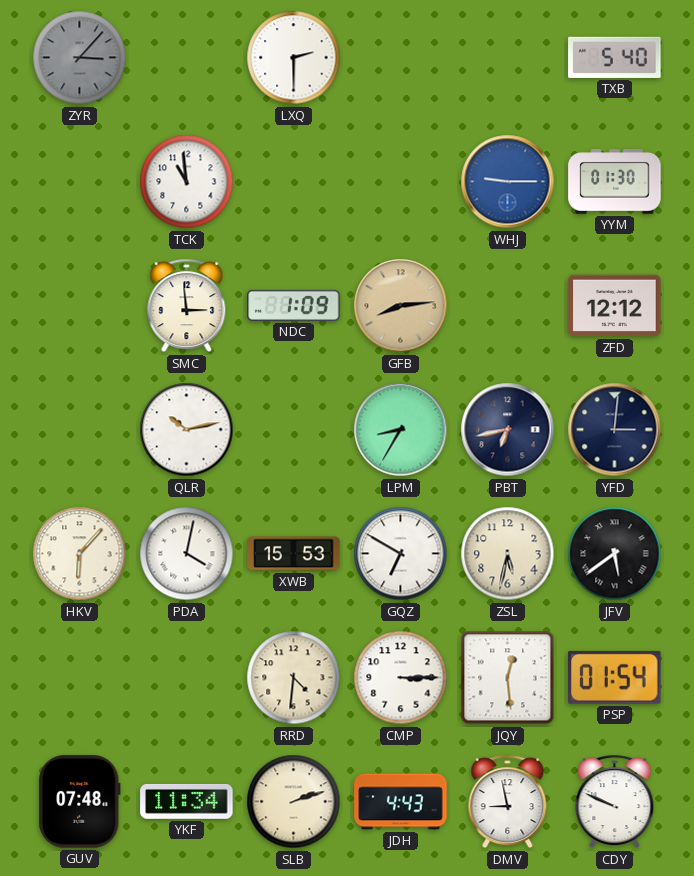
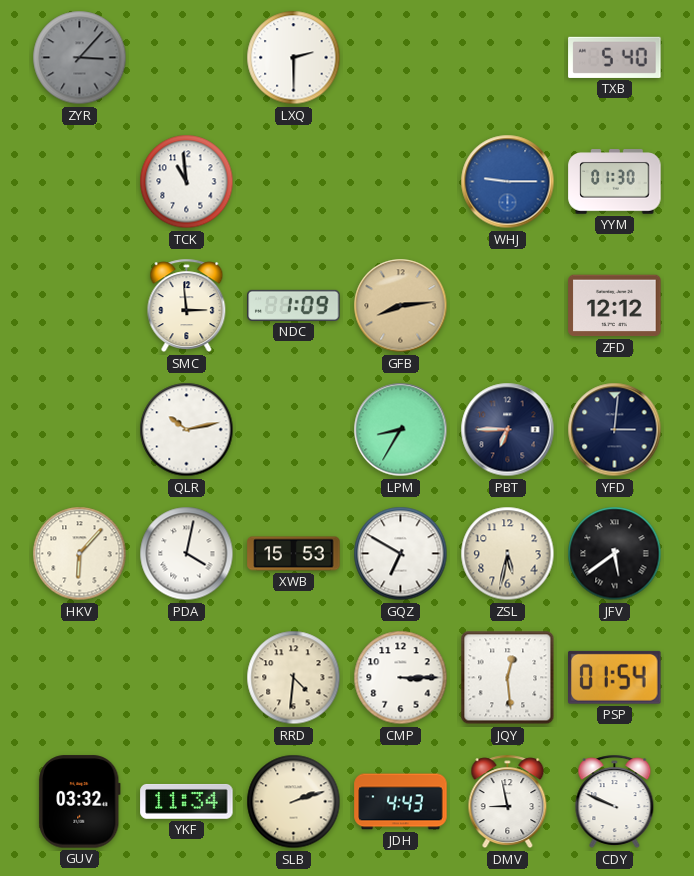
PBT: 6:43 -> 6:45 (508, 430)
GUV: 07:48 -> 03:32 (79, 802)
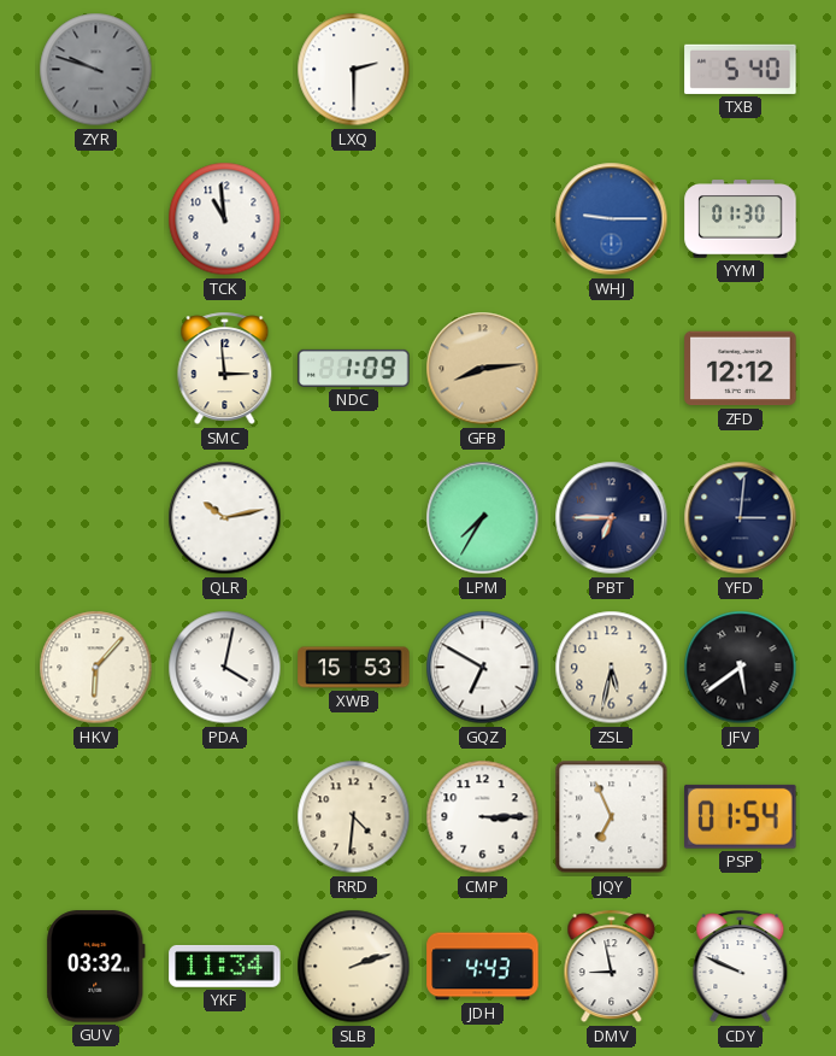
ZYR: 3:07 -> 9:48 (96, 70)
LPM: 8:35 -> 7:35 (483, 518)
JQY: 12:29 -> 6:56 (612, 817)
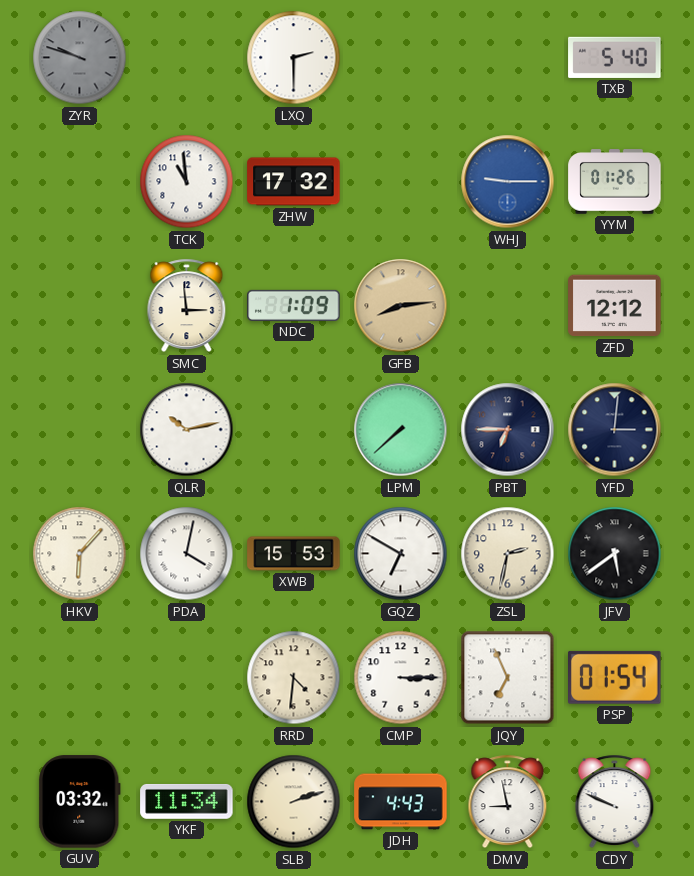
ZHW: none -> 17:32 (294, 182)
YYM: 01:30 -> 01:26 (615, 182)
LPM: 7:35 -> 7:38 (401, 430)
ZSL: 5:32 -> 2:32 (508, 554)
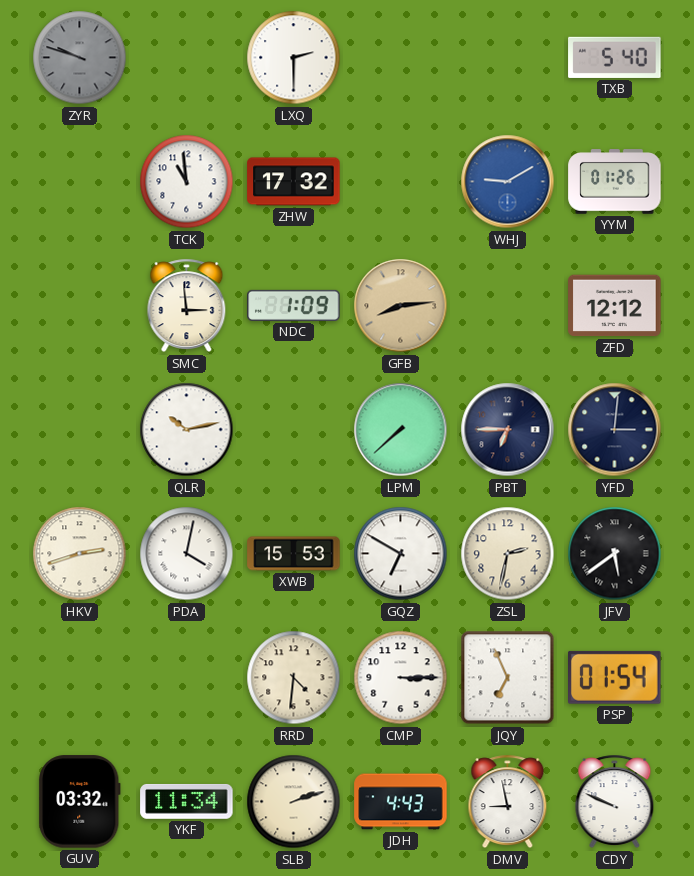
WHJ: 9:15 -> 9:10 (508, 182)
HKV: 6:07 -> 2:42 (80, 554)
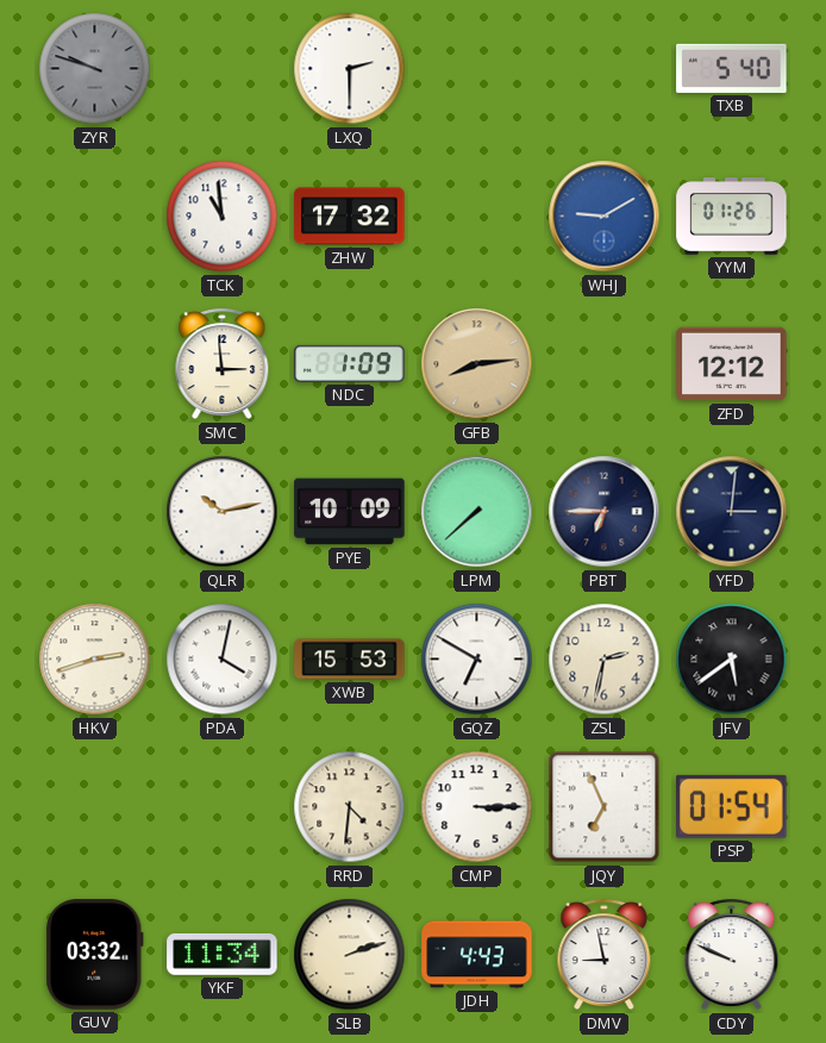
PYE: none -> 10:09 (350, 512)
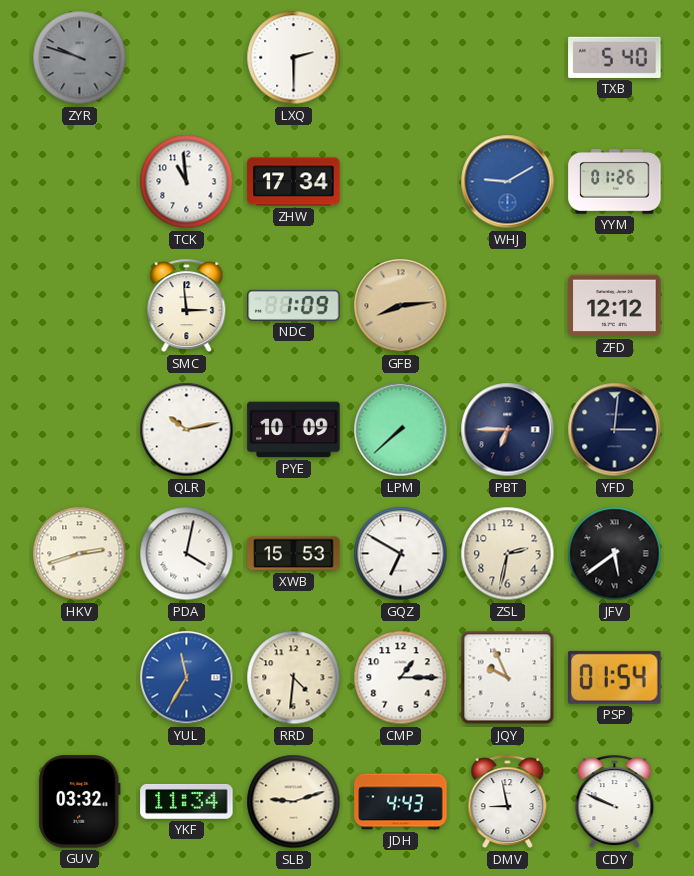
ZHW: 17:32 -> 17:34 (294, 182)
YUL: none -> 11:35 (187, 678)
CMP: 3:15 -> 1:15 (401, 678)
JQY: 6:56 -> 9:56 (508, 678)
SLB: 2:12 -> 9:12 (294, 802)
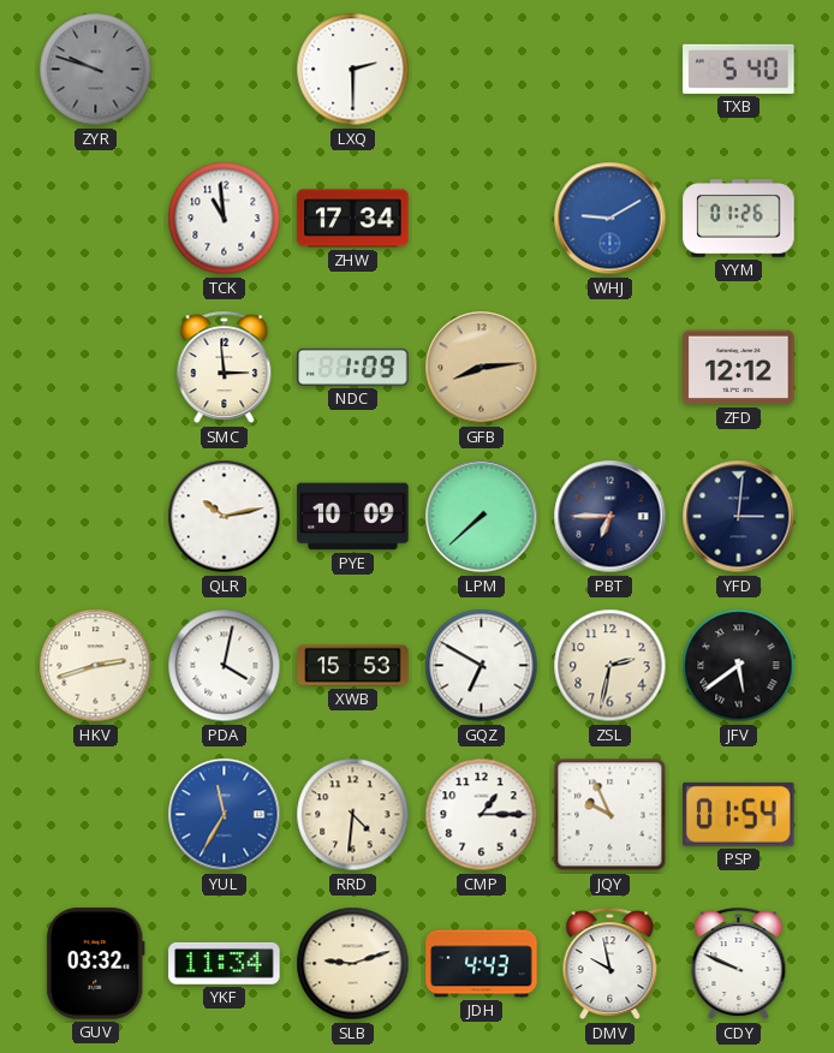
DMV: 8:58 -> 9:58 (610, 964)
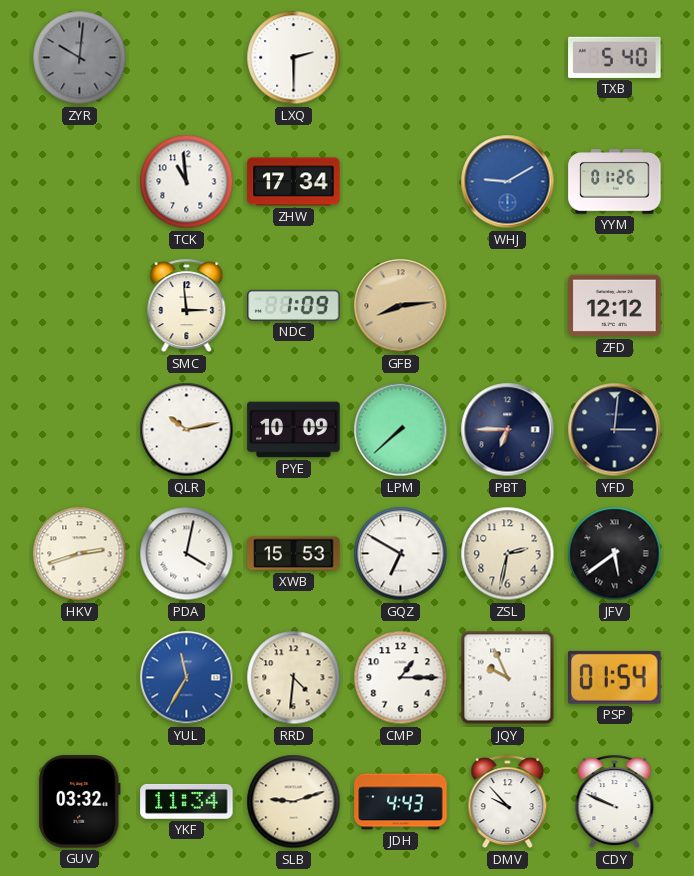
ZYR: 9:48 -> 10:01 (80, 58)
DMV: 9:58 -> 9:53 (508, 802)
